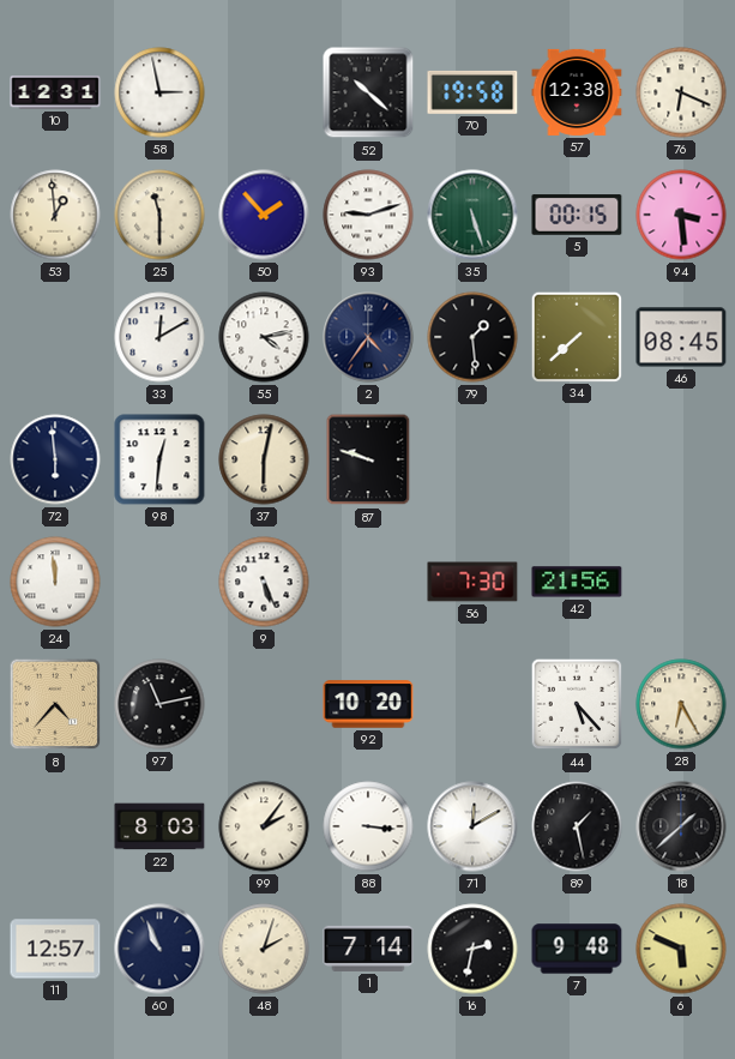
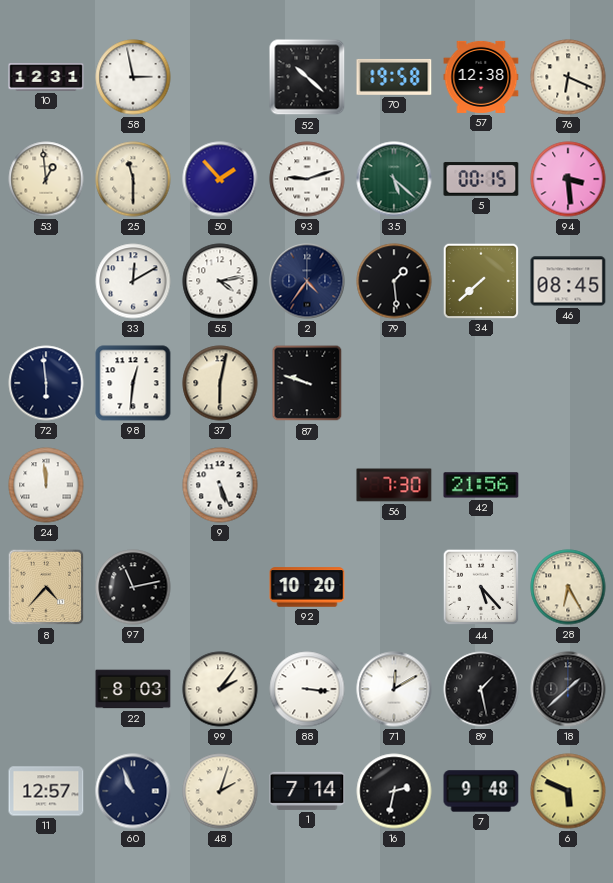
35: 5:27 -> 5:22 (394, 179)
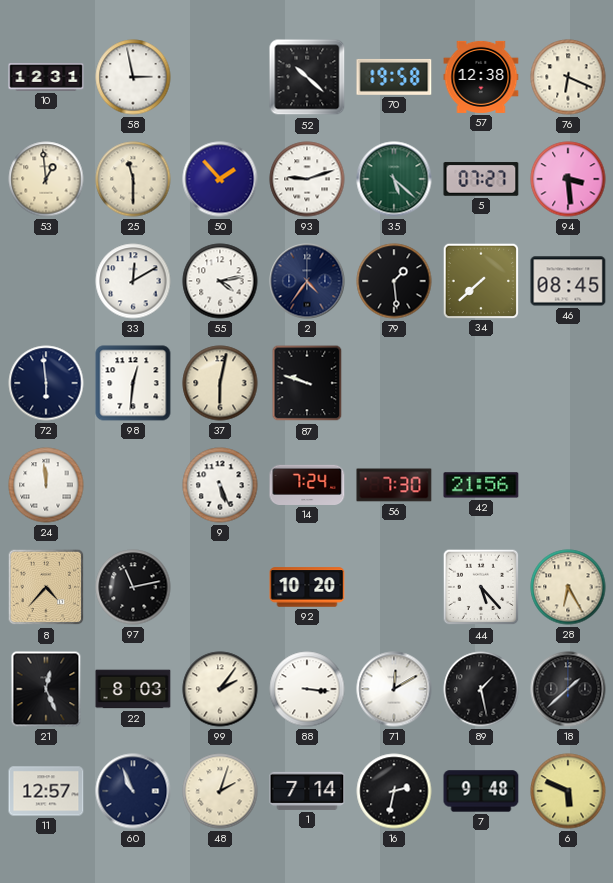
5: 00:15 -> 07:27 (481, 179)
14: none -> 7:24 (307, 485)
21: none -> 12:26 (46, 689)
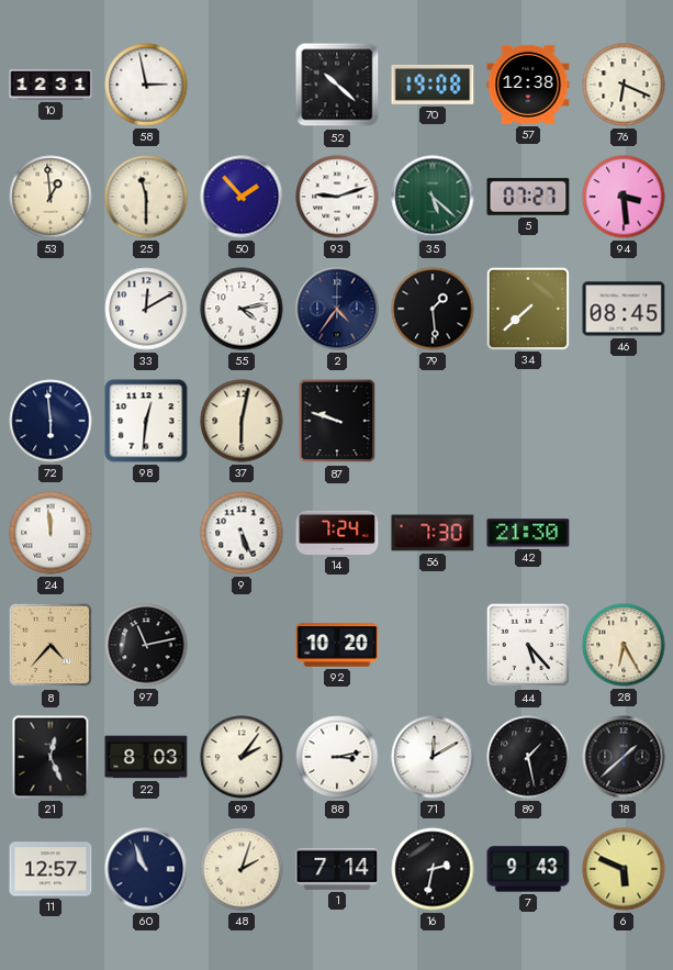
70: 19:58 -> 19:08 (433, 85)
42: 21:56 -> 21:30 (528, 533)
88: 3:16 -> 3:13 (337, 757)
7: 9:48 -> 9:43 (528, 869)
